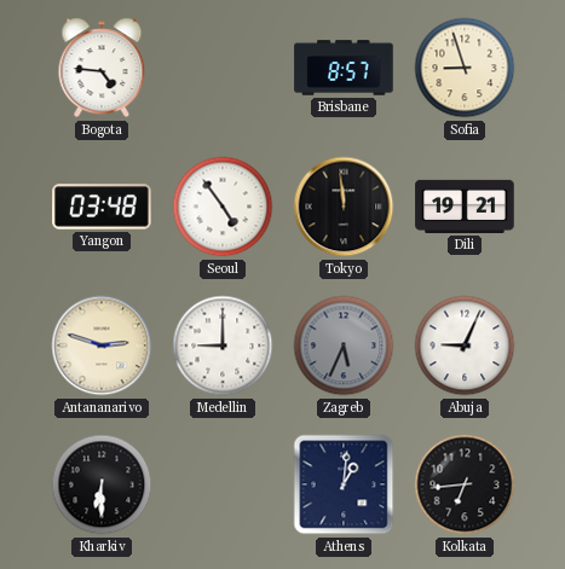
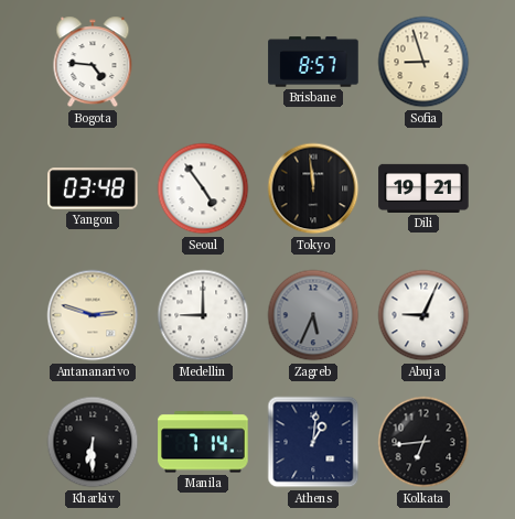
Manila: none -> 7:14 (203, 442)
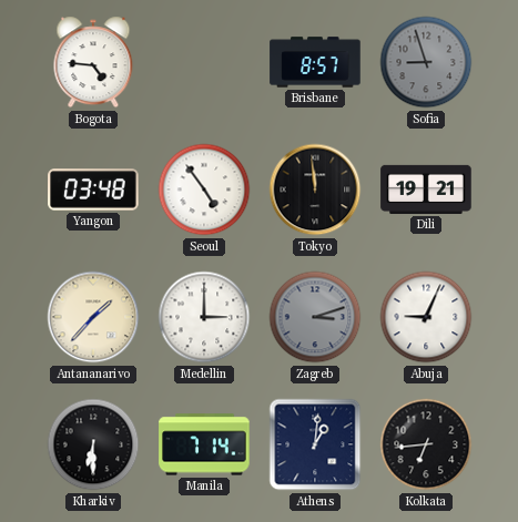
Sofia dial: cream -> grey (426, 62)
Antananarivo: 2:48 -> 1:37 (93, 317)
Medellin: 9:00 -> 3:00 (204, 317)
Zagreb: 5:34 -> 3:12 (315, 317)
